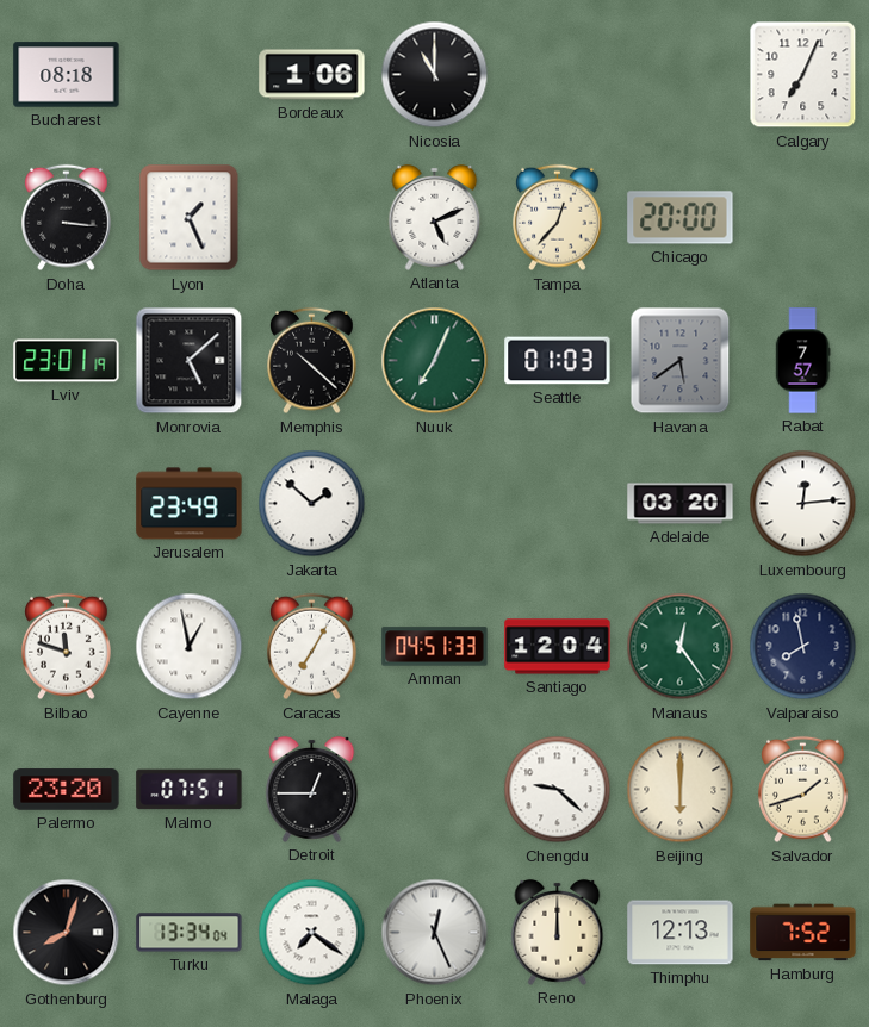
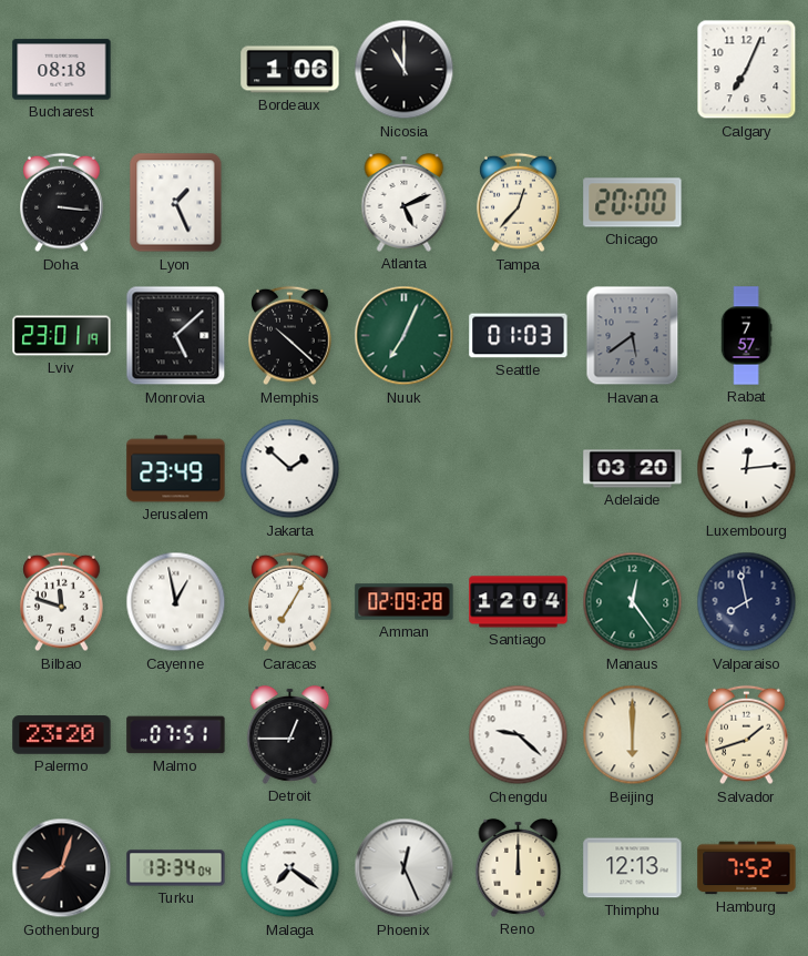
Amman: 04:51 -> 02:09 (405, 602)
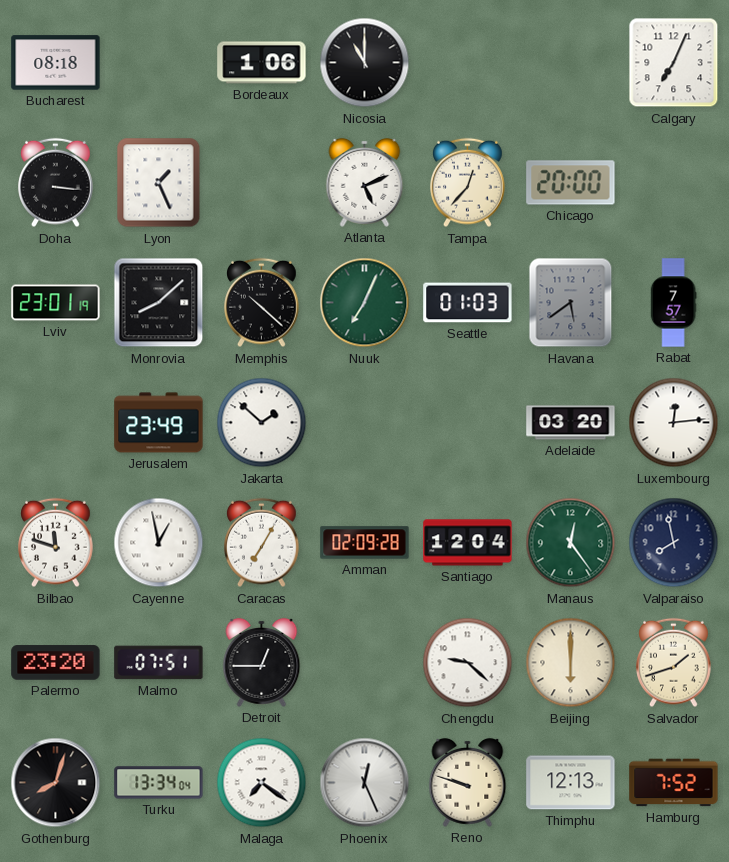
Monrovia: 5:08 -> 8:08 (159, 303)
Reno: 12:00 -> 9:48 (468, 782)
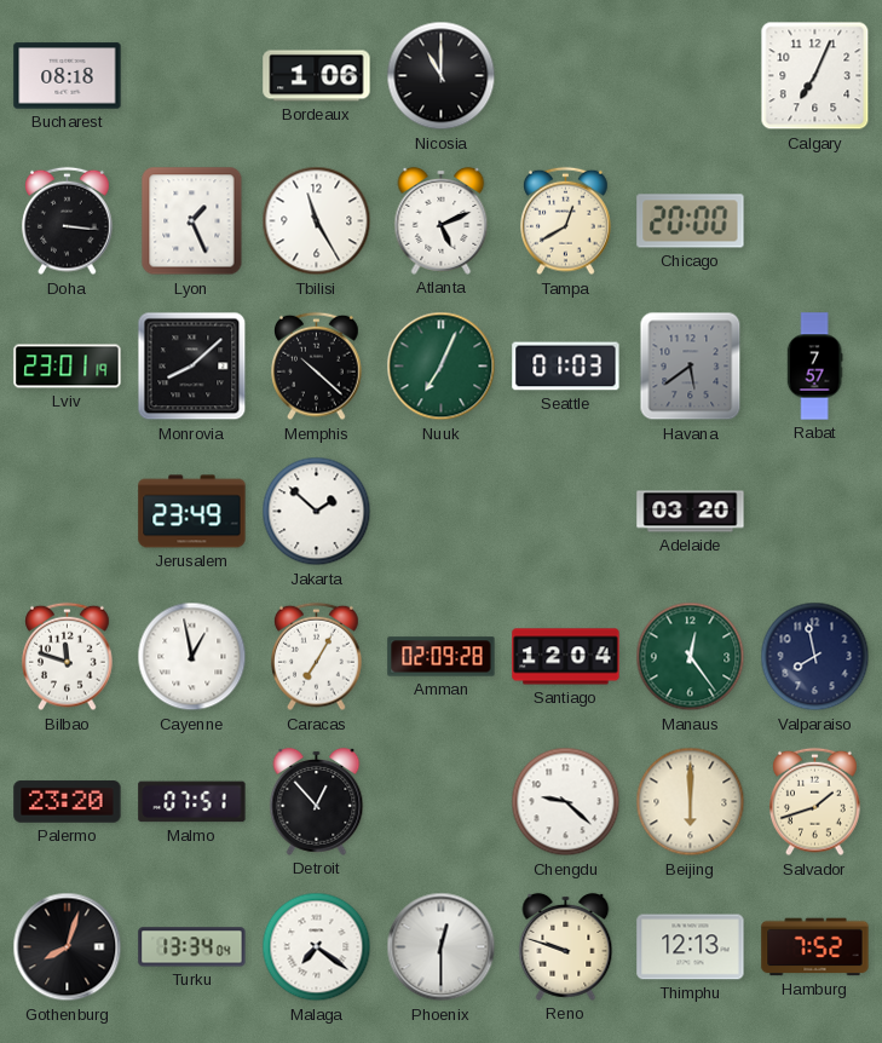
Tbilisi: none -> 11:25 (317, 221)
Tampa: 12:37 -> 12:40 (566, 221)
Luxembourg: 12:14 -> none (674, 423)
Detroit: 12:45 -> 12:53 (317, 801)
Phoenix: 12:26 -> 12:30 (442, 947)
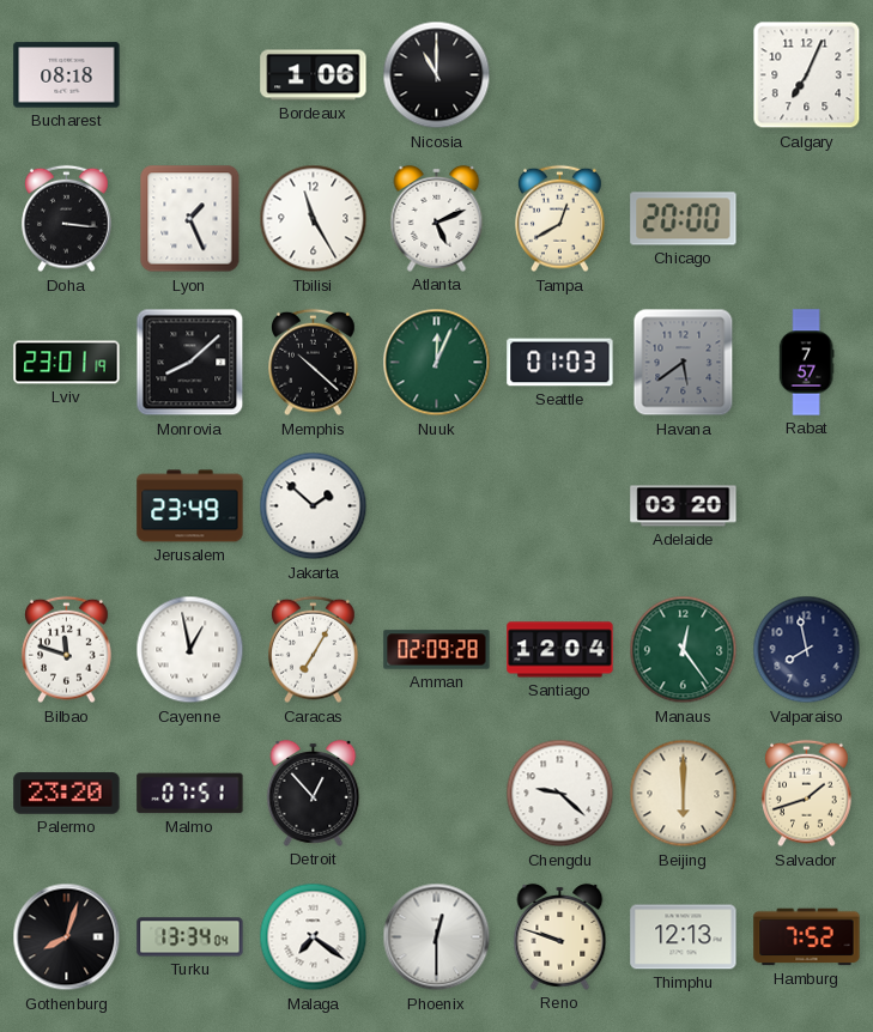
Nuuk: 7:04 -> 12:04 (437, 363)
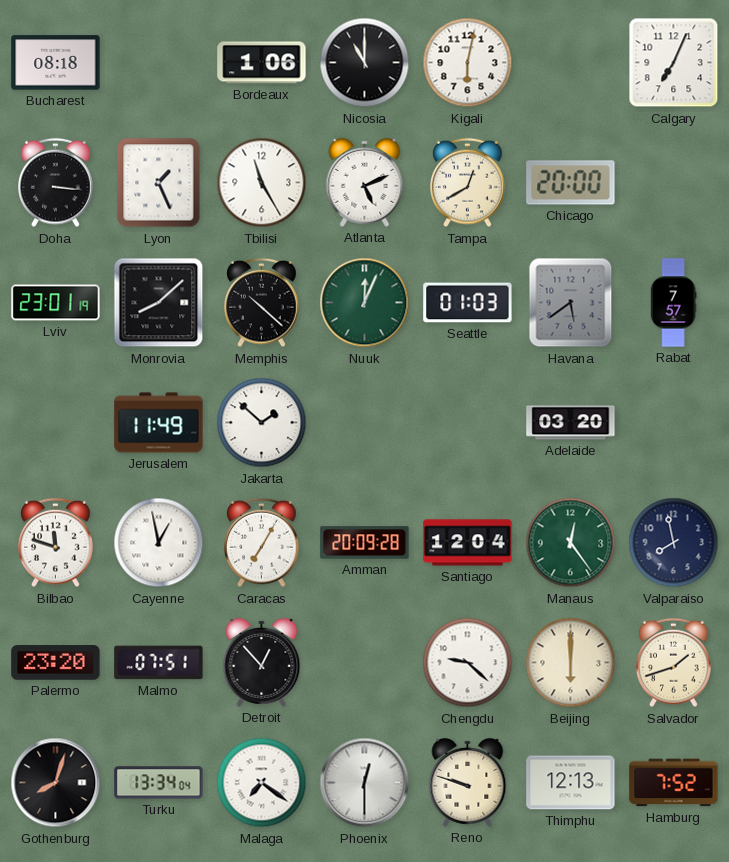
Kigali: none -> 6:02 (468, 63)
Jerusalem: 23:49 -> 11:49 (159, 423)
Amman: 02:09 -> 20:09 (365, 543)
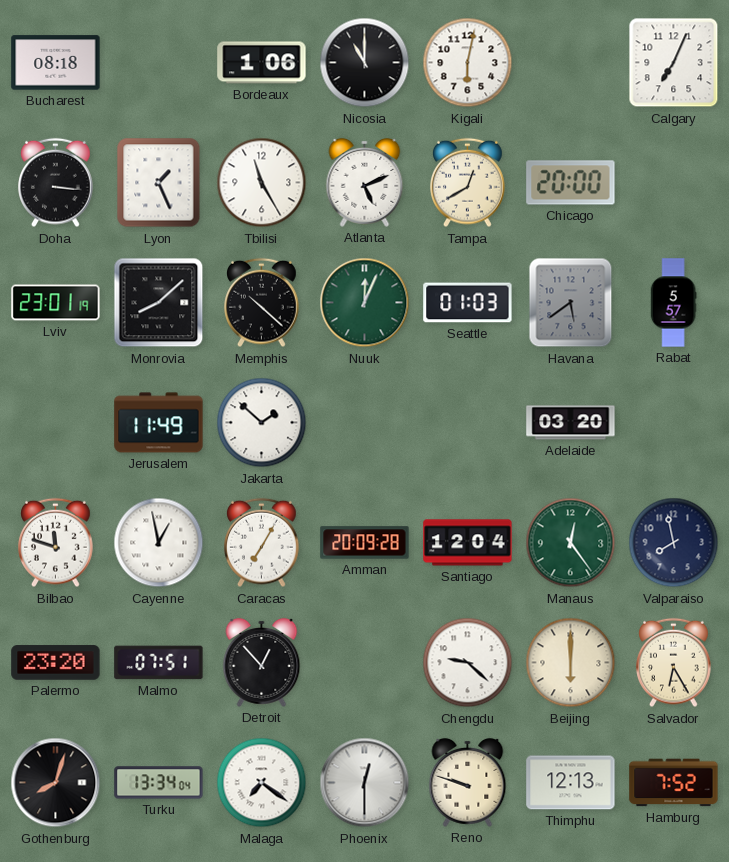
Rabat: 7:57 -> 5:57 (673, 303)
Salvador: 1:42 -> 6:25 (674, 663)
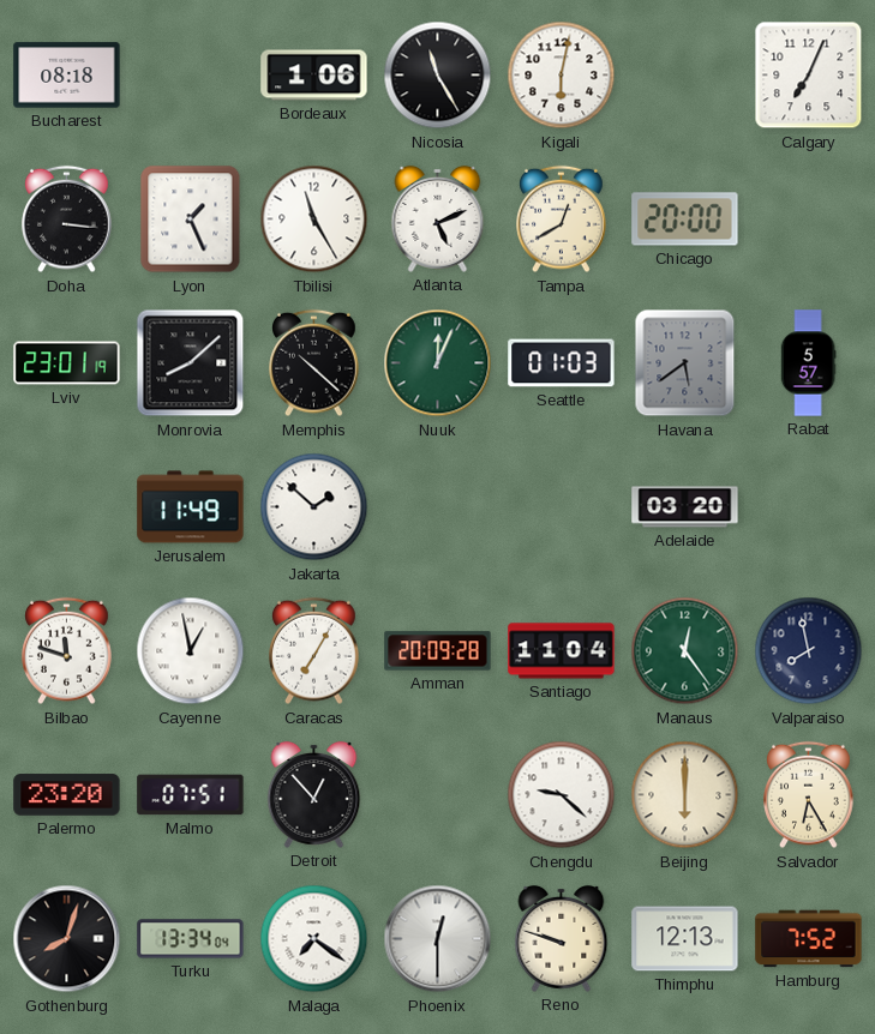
Nicosia: 11:00 -> 11:25 (438, 76)
Santiago: 12:04 -> 11:04 (562, 651)
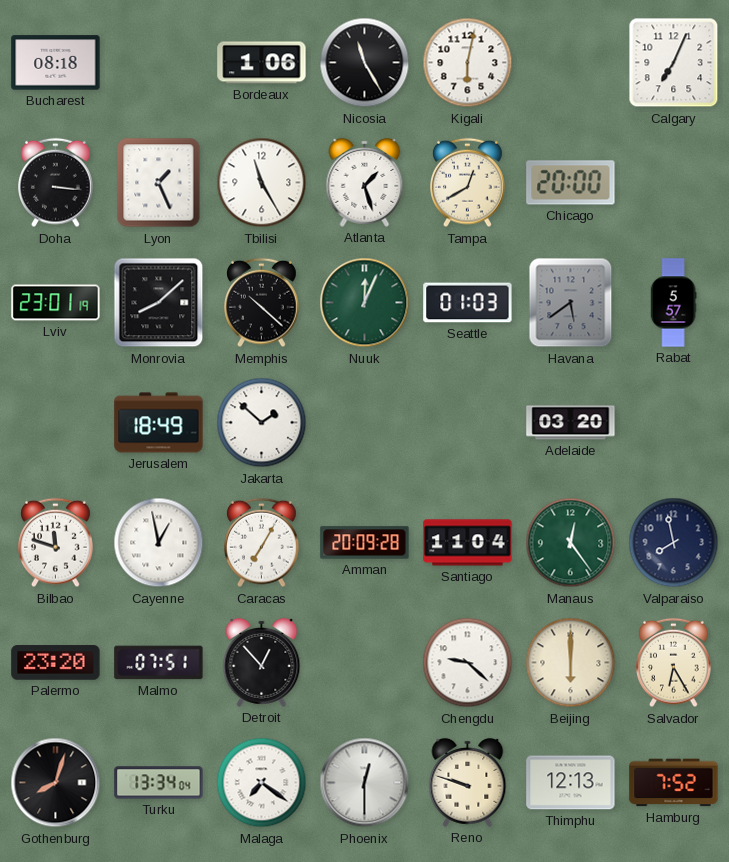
Atlanta: 5:11 -> 1:27 (365, 182)
Jerusalem: 11:49 -> 18:49 (159, 423)
